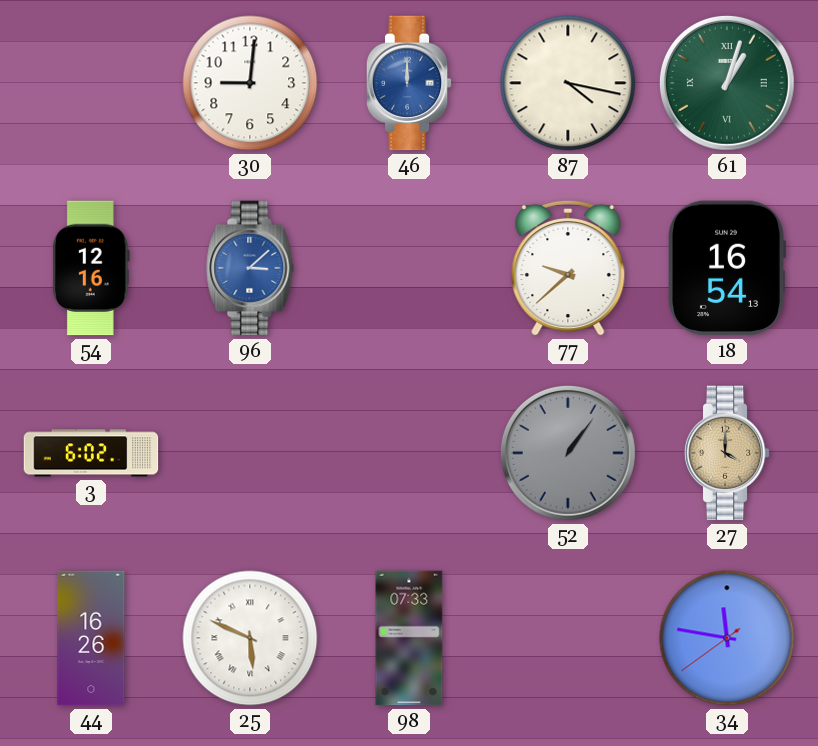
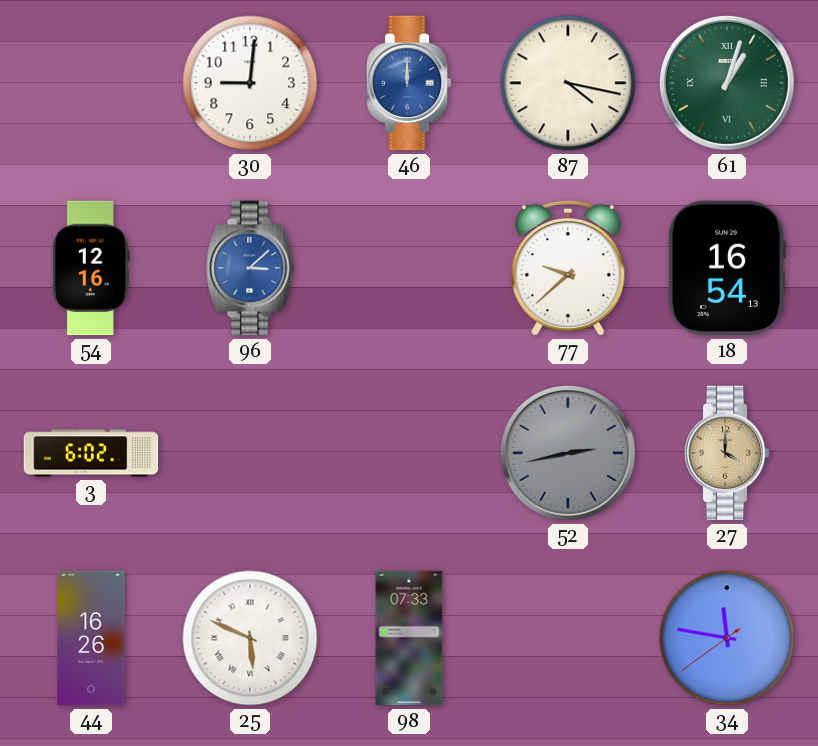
52: 1:06 -> 2:43 (568, 453)
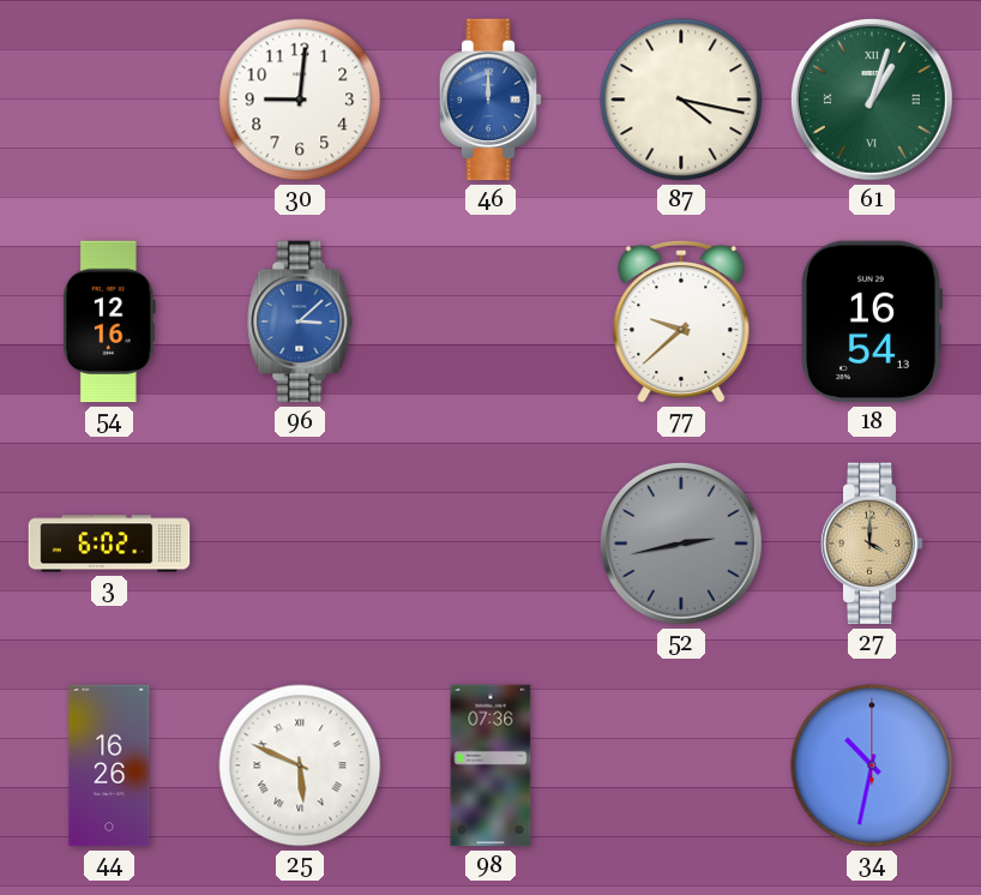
98: 07:33 -> 07:36 (490, 765)
34: 11:46 -> 10:32 (872, 765)
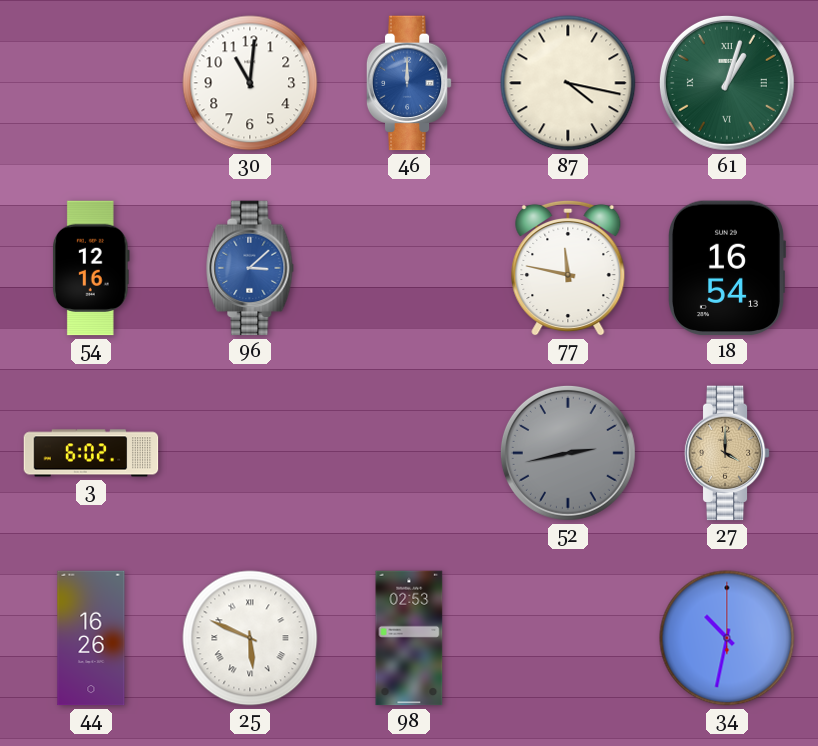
30: 9:01 -> 11:01 (250, 83)
77: 9:38 -> 11:47 (568, 268)
98: 07:36 -> 02:53 (409, 638)
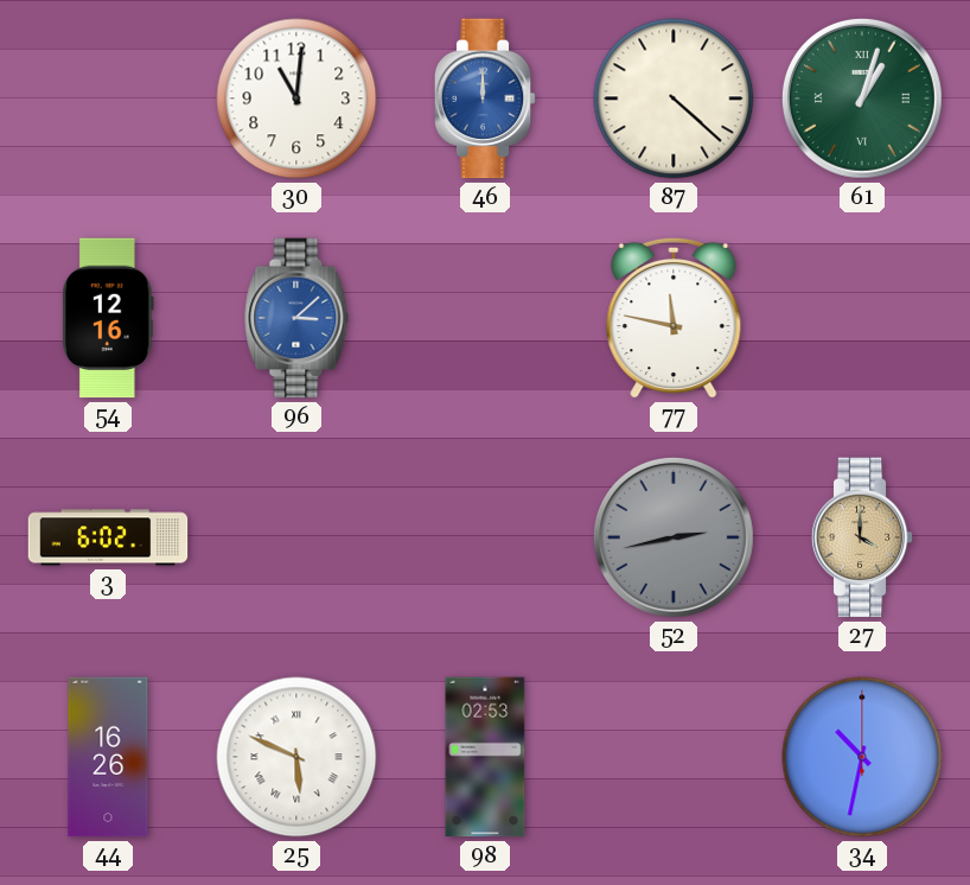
87: 4:17 -> 4:22 (674, 98)
18: 16:54 -> none (726, 268)
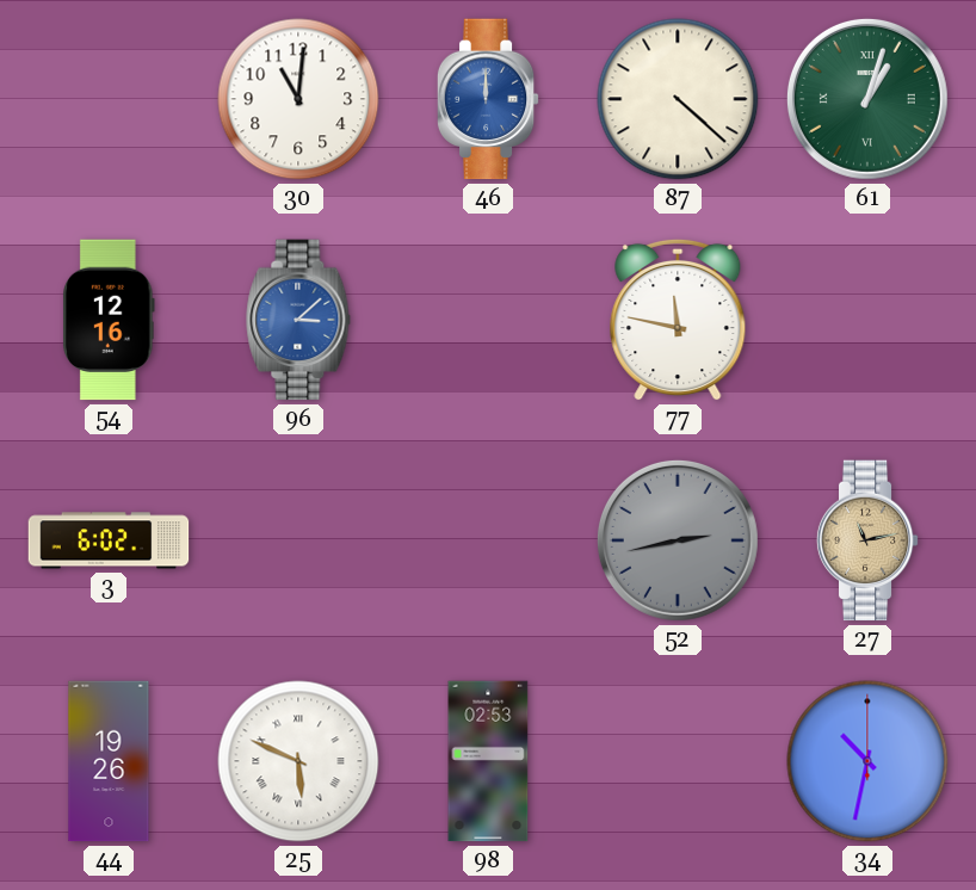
27: 4:00 -> 11:13 (867, 540)
44: 16:26 -> 19:26 (109, 761)
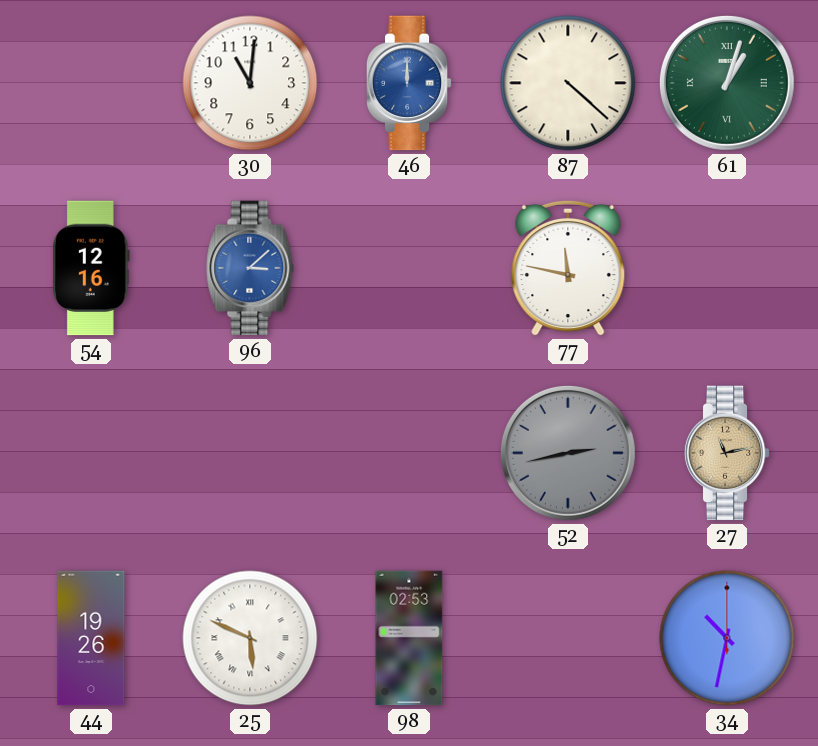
3: 6:02 -> none (109, 540)
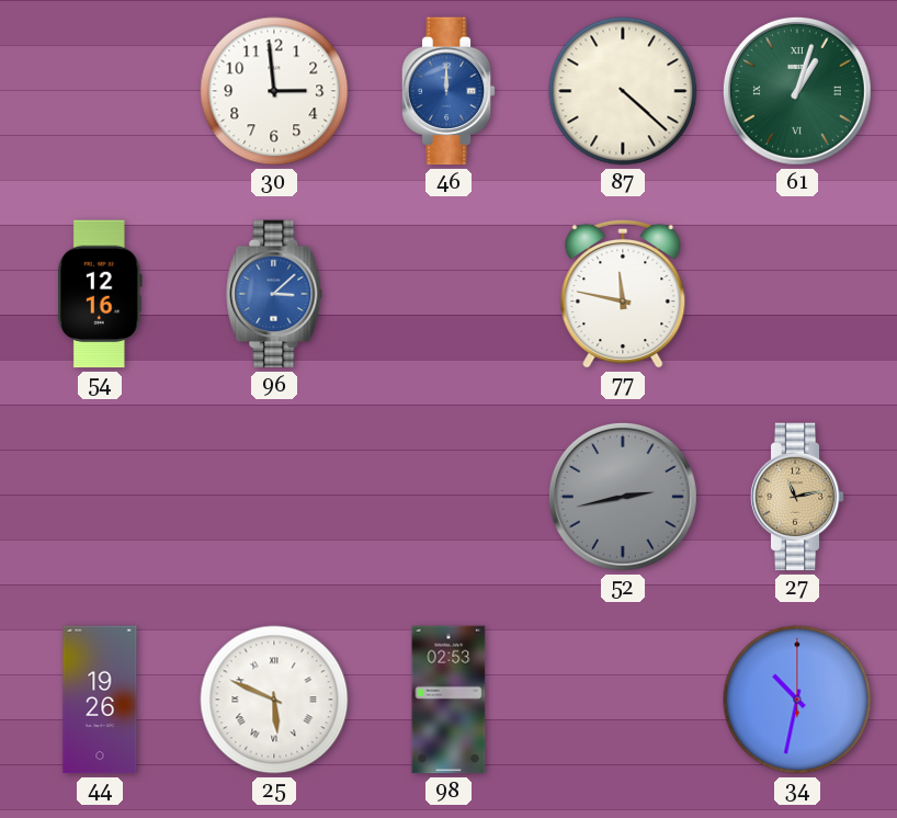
30: 11:01 -> 2:59 (274, 91)
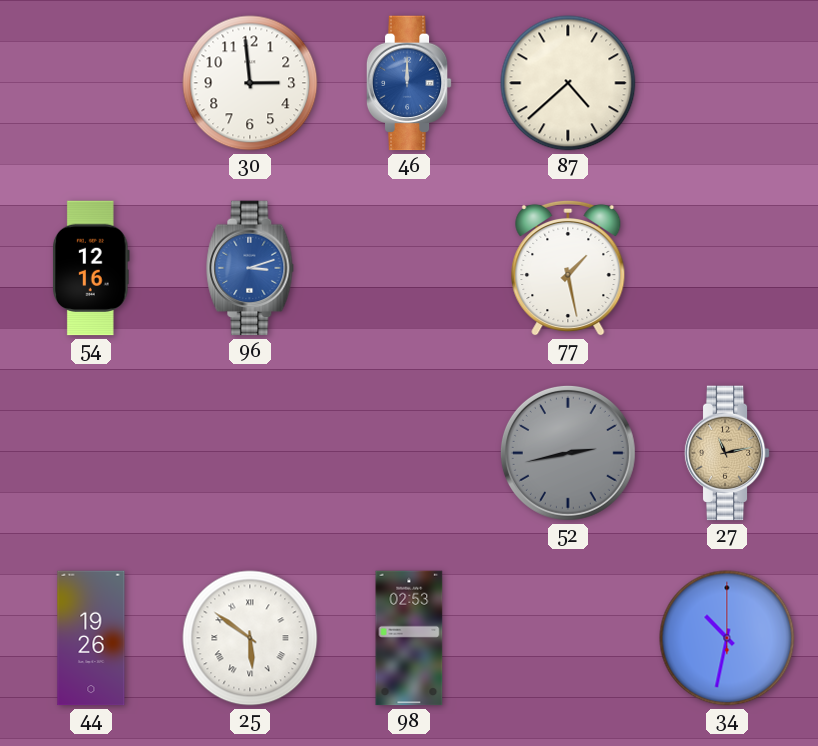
87: 4:22 -> 4:38 (568, 83)
61: 1:03 -> none (797, 91)
96: 3:08 -> 3:12 (250, 268)
77: 11:47 -> 1:28 (568, 268)
25: 5:49 -> 5:51 (250, 638)
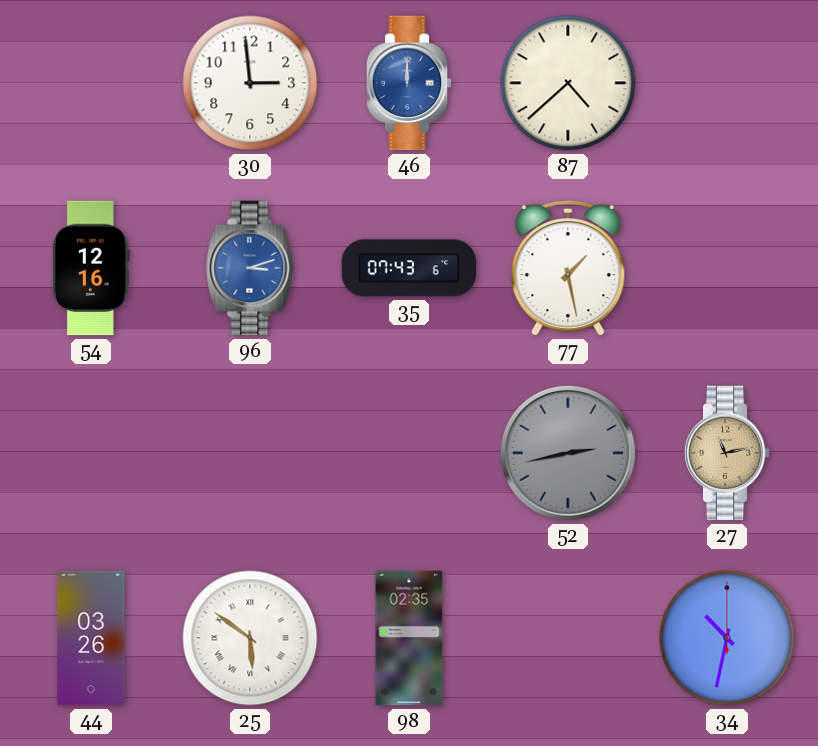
35: none -> 07:43 (409, 268)
44: 19:26 -> 03:26 (91, 638)
98: 02:53 -> 02:35 (409, 638)
